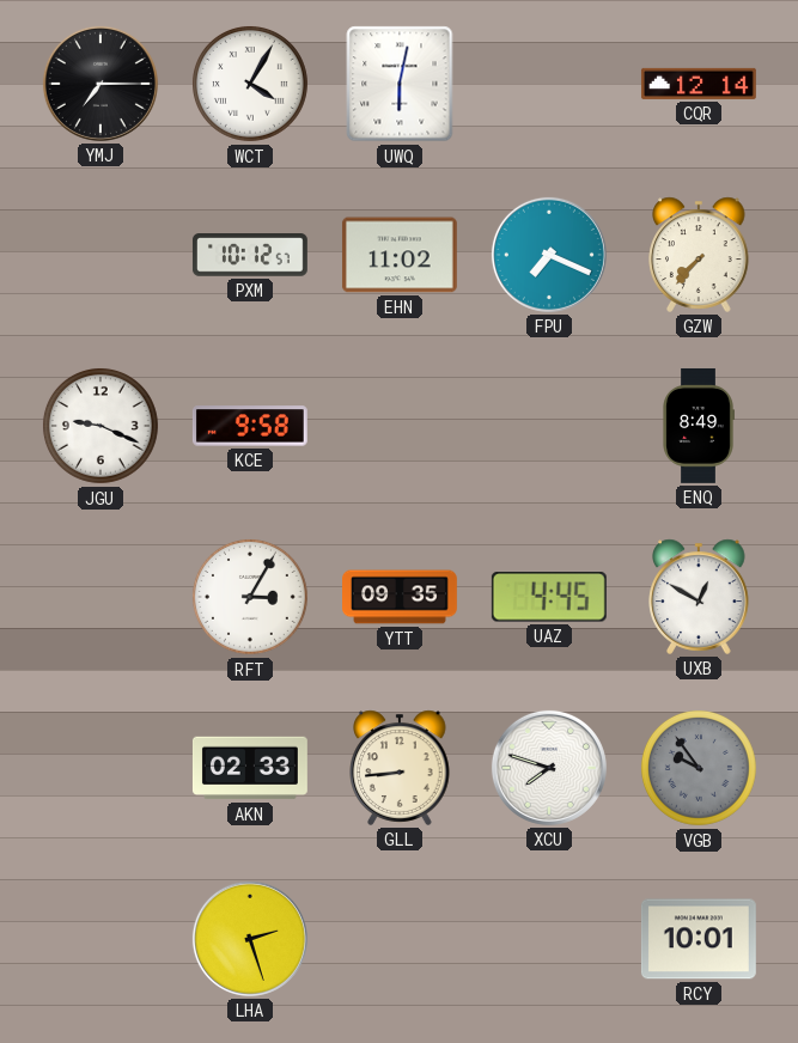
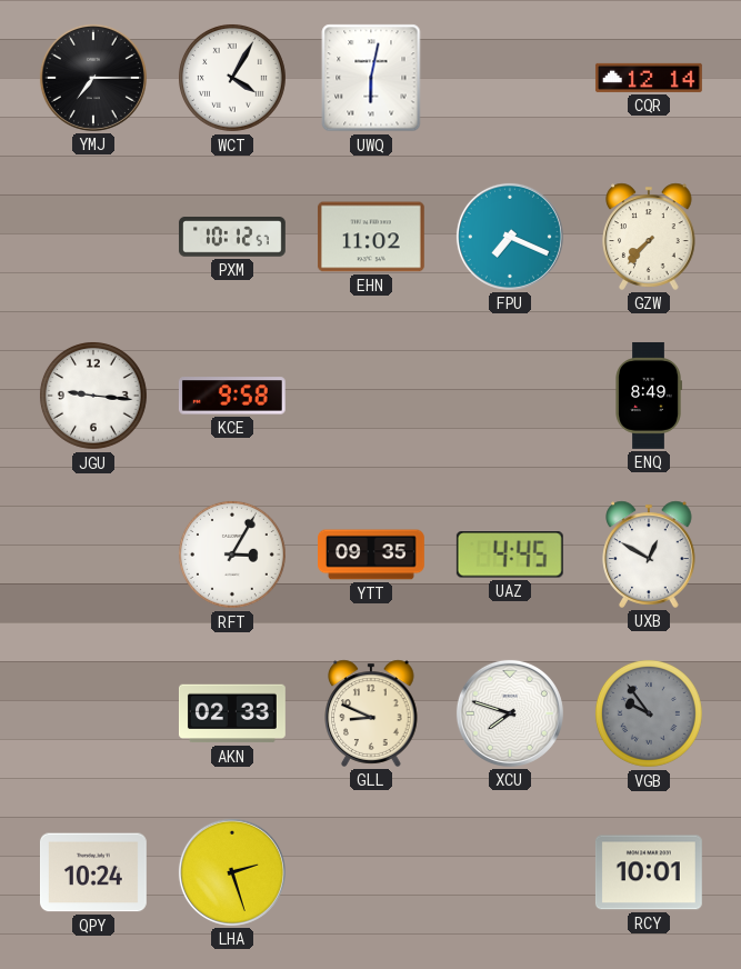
JGU: 9:19 -> 9:16 (93, 396)
GLL: 8:44 -> 8:49 (371, 713)
QPY: none -> 10:24 (93, 872)
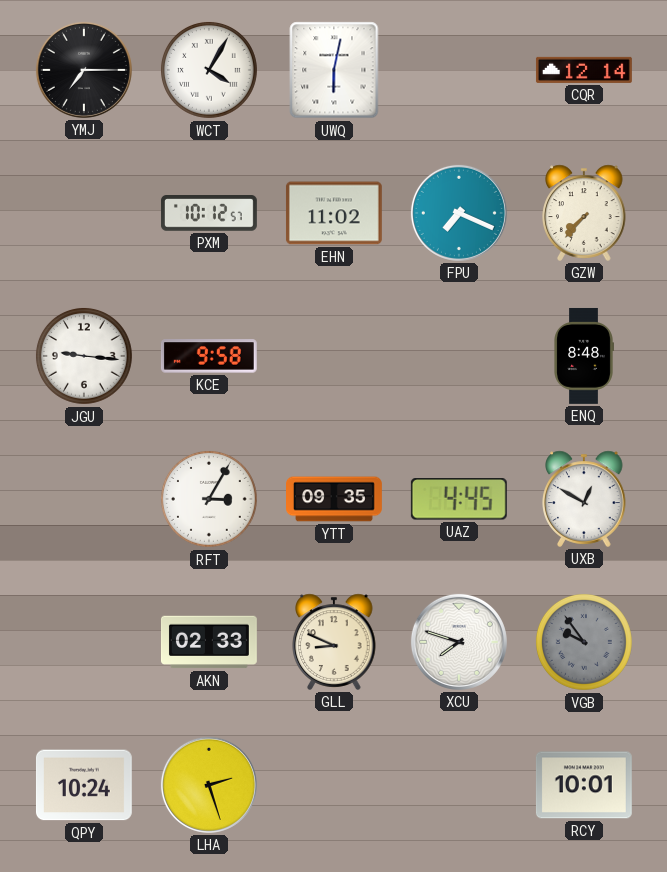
ENQ: 8:49 -> 8:48 (584, 356)
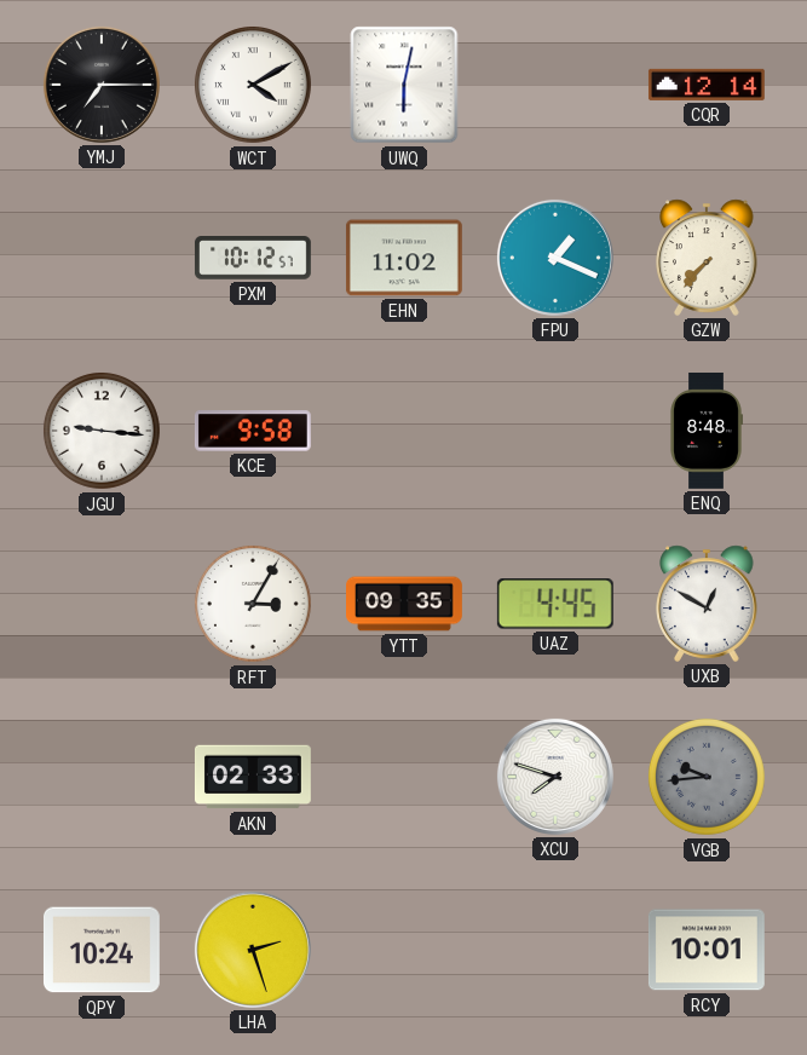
WCT: 4:05 -> 4:10 (253, 85)
FPU: 7:19 -> 1:19 (555, 258)
GLL: 8:49 -> none (334, 642)
VGB: 9:54 -> 9:44 (707, 777)
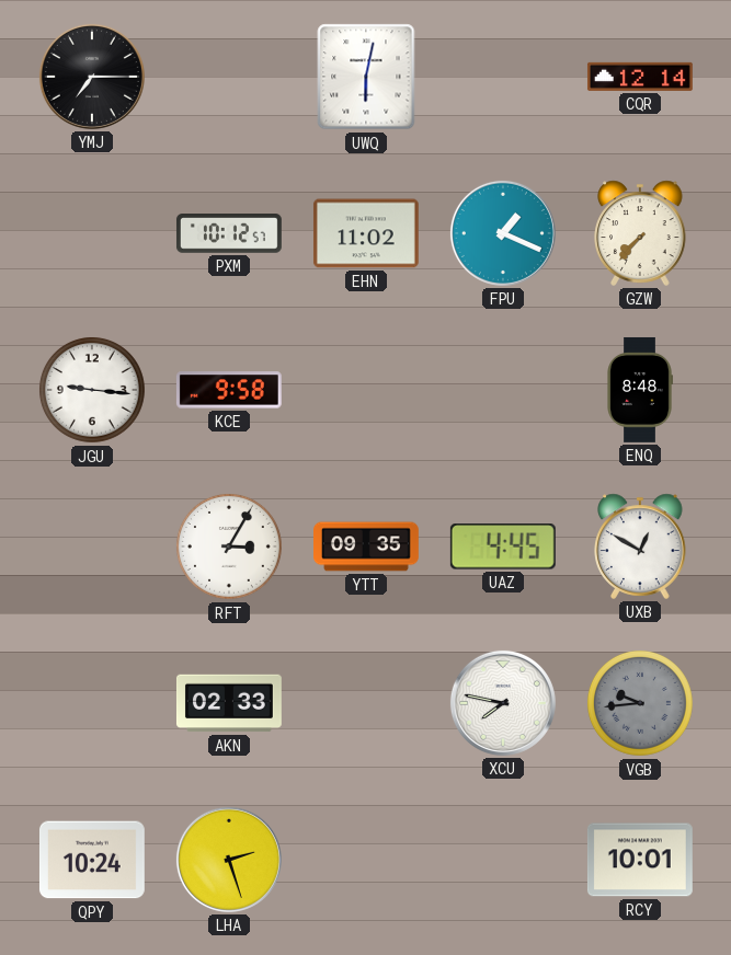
WCT: 4:10 -> none (253, 85)
XCU: 7:48 -> 7:47 (503, 703)
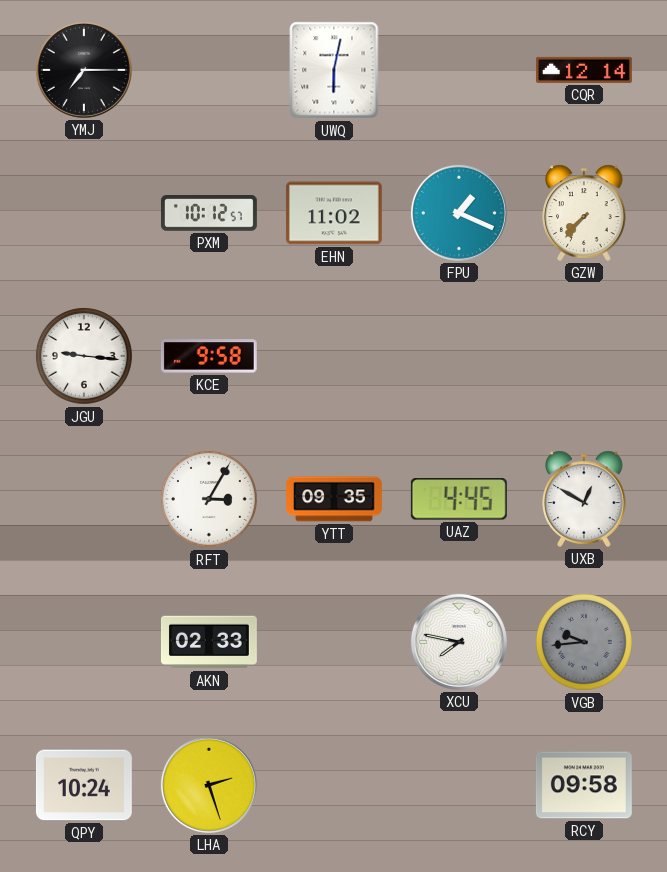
ENQ: 8:48 -> none (640, 390)
RCY: 10:01 -> 09:58 (584, 785)
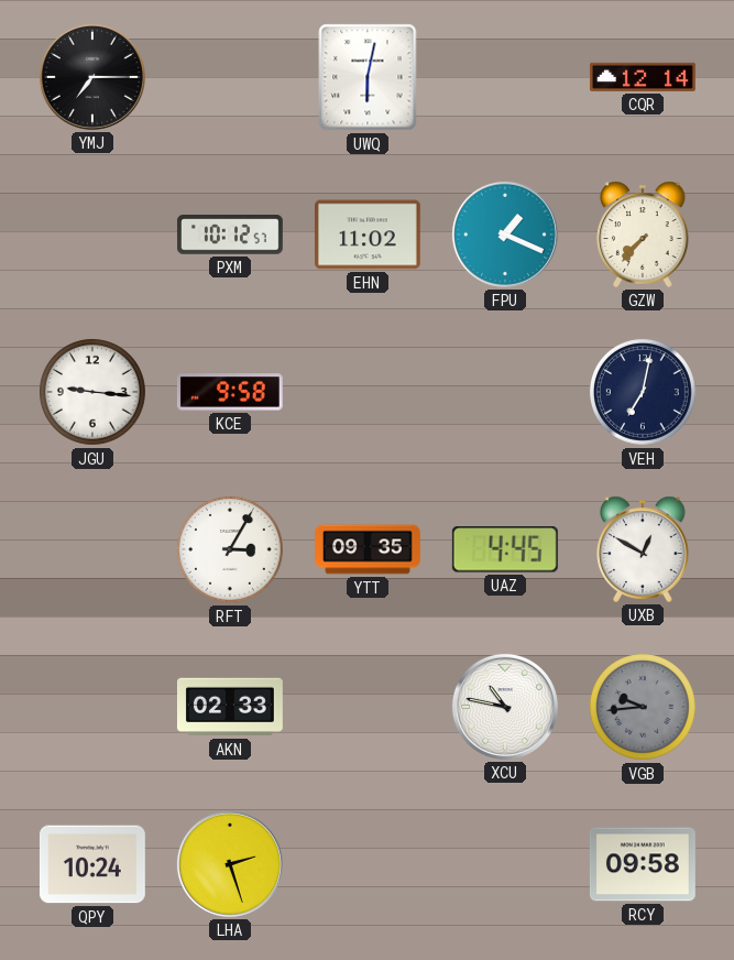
VEH: none -> 7:02 (643, 392)
XCU: 7:47 -> 10:47 (505, 707)
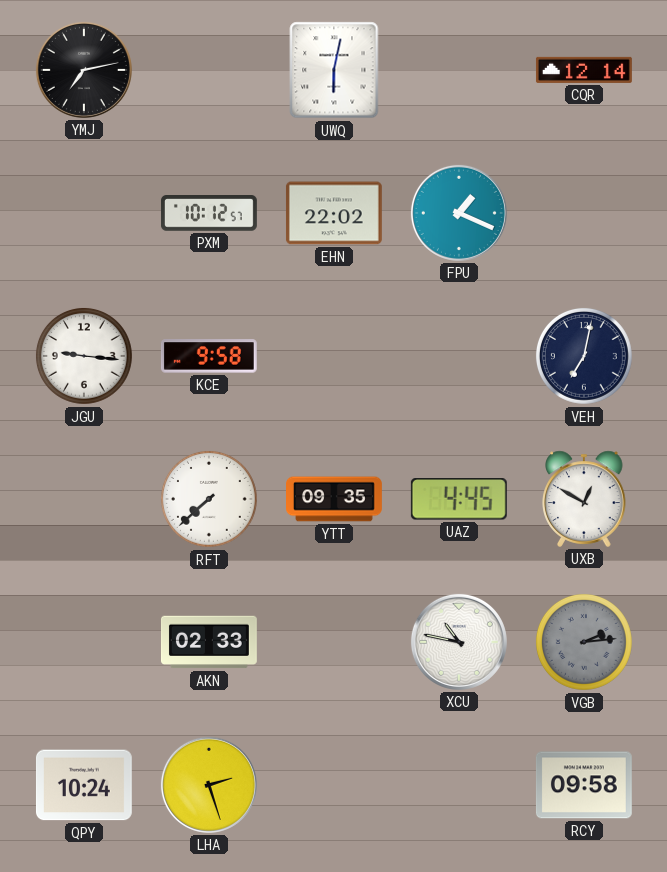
YMJ: 7:15 -> 7:13 (84, 70)
EHN: 11:02 -> 22:02 (334, 213)
GZW: 7:37 -> none (643, 234)
RFT: 3:05 -> 7:38 (209, 499)
VGB: 9:44 -> 2:14 (584, 642)
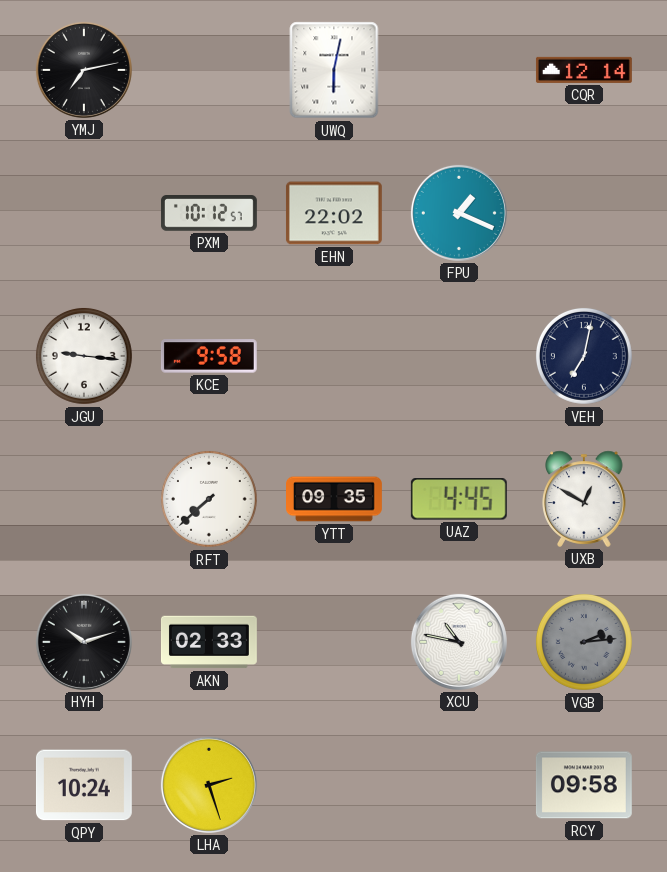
HYH: none -> 10:12 (84, 642)
